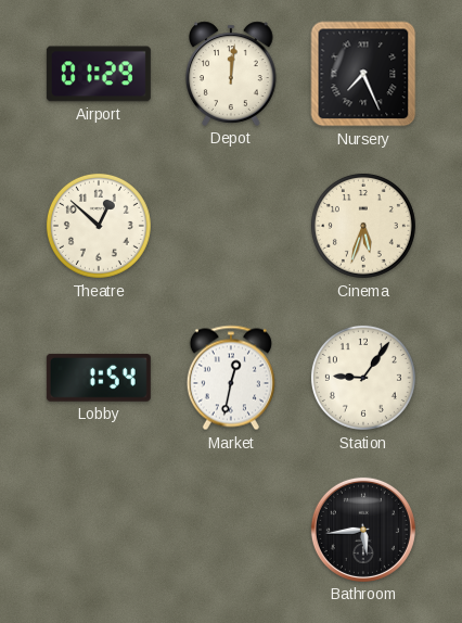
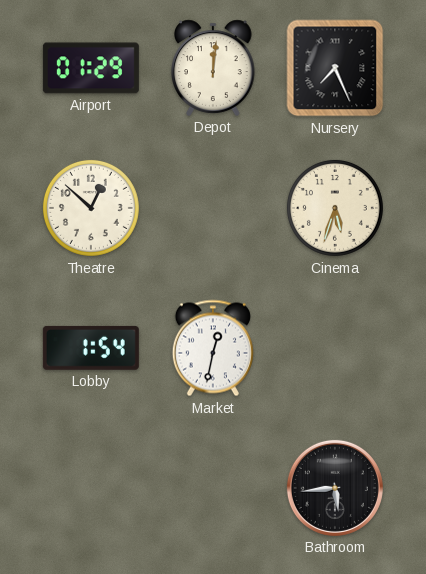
Station: 9:06 -> none (363, 378)
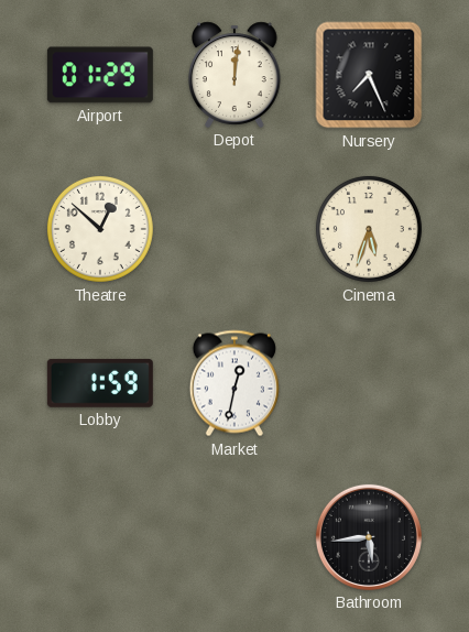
Lobby: 1:54 -> 1:59 (100, 383)
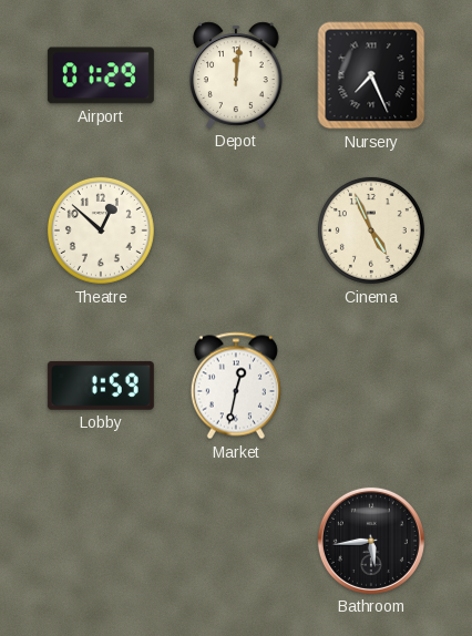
Cinema: 5:33 -> 4:56 (371, 230)
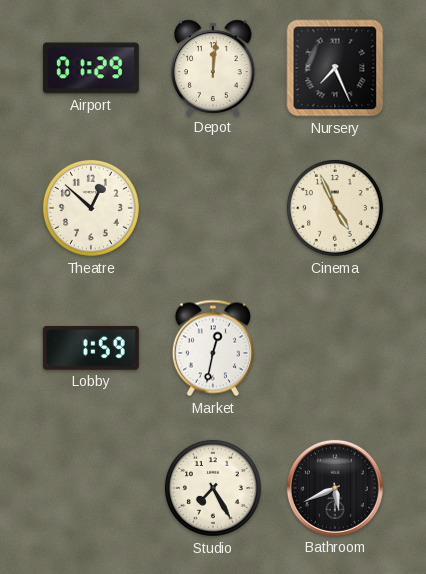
Studio: none -> 7:25 (213, 488)
Bathroom: 5:44 -> 5:41 (335, 488)
